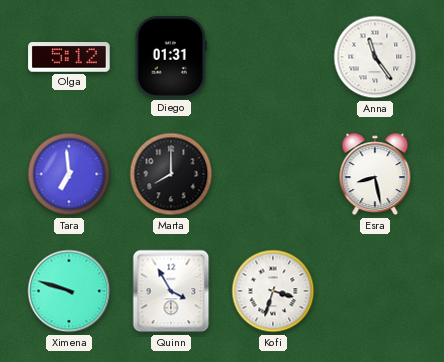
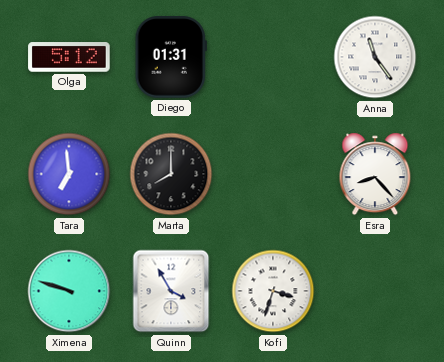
Esra: 8:28 -> 8:23 (375, 174)
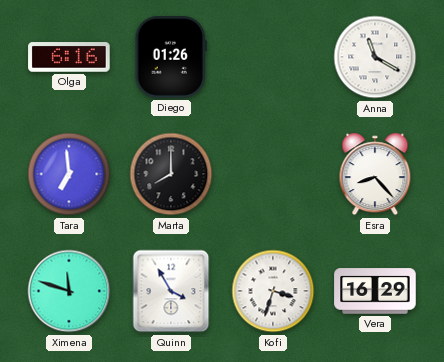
Olga: 5:12 -> 6:16 (69, 57)
Diego: 01:31 -> 01:26 (171, 57)
Anna: 11:24 -> 11:20 (375, 57)
Ximena: 9:48 -> 11:48 (69, 291)
Vera: none -> 16:29 (375, 291)
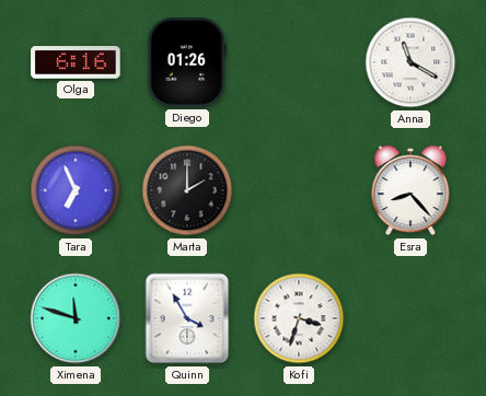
Tara: 6:59 -> 6:56 (76, 190)
Marta: 8:00 -> 2:00 (187, 190)
Vera: 16:29 -> none (375, 291)
